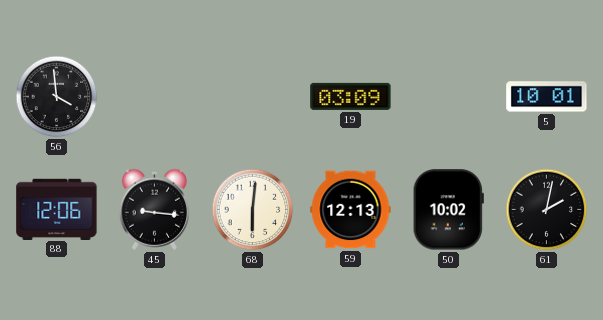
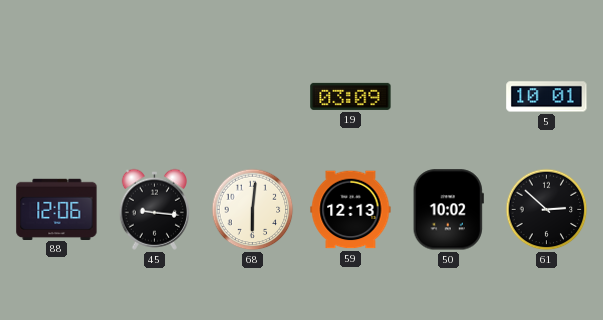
56: 3:59 -> none (57, 97)
61: 2:02 -> 2:52 (547, 210)
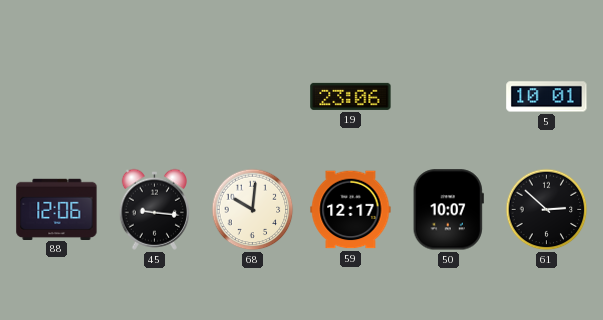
19: 03:09 -> 23:06 (351, 96)
68: 6:01 -> 10:01 (253, 210)
59: 12:13 -> 12:17 (351, 210)
50: 10:02 -> 10:07 (448, 210)
